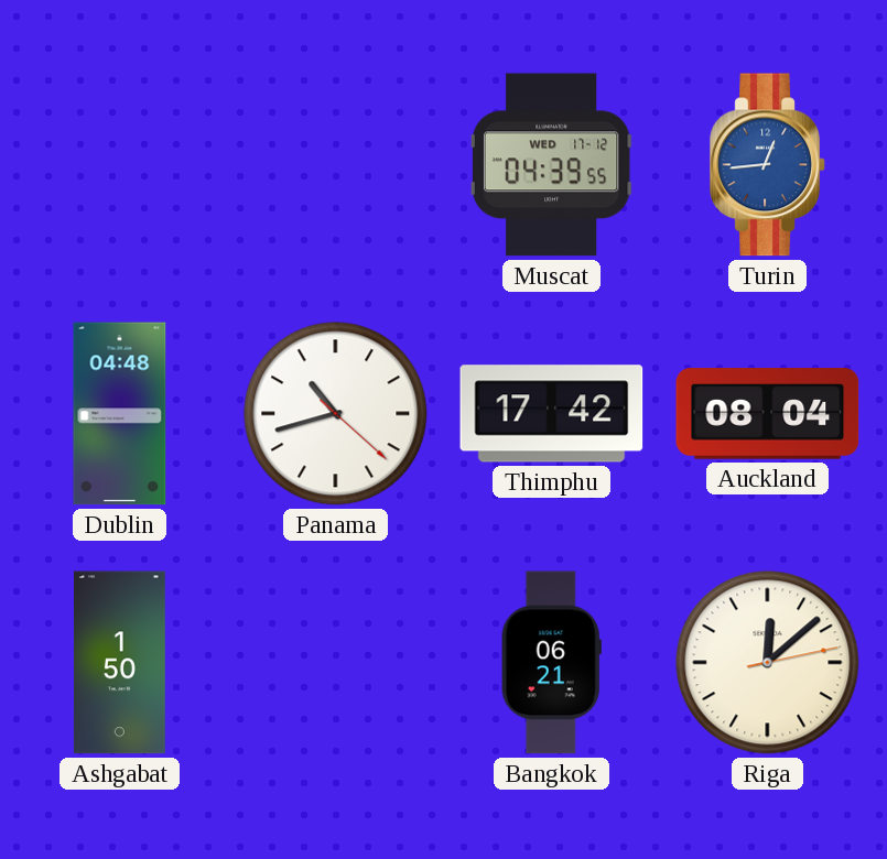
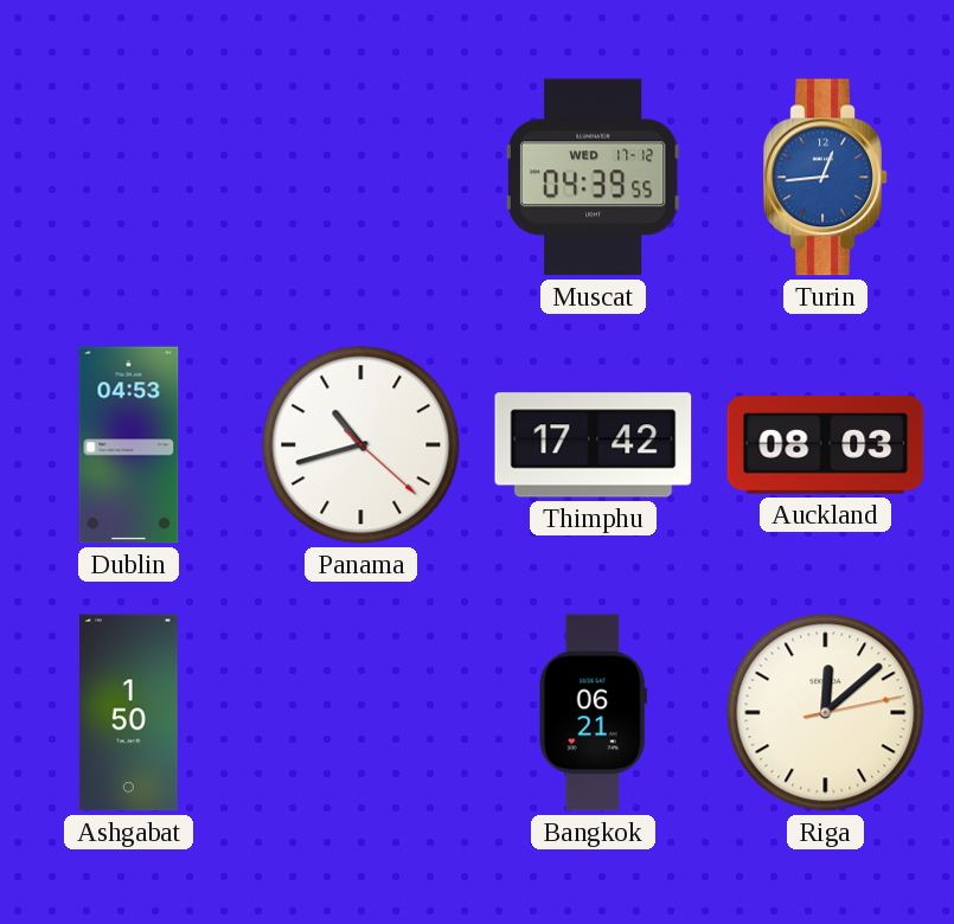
Dublin: 04:48 -> 04:53 (129, 445)
Auckland: 08:04 -> 08:03 (826, 445)
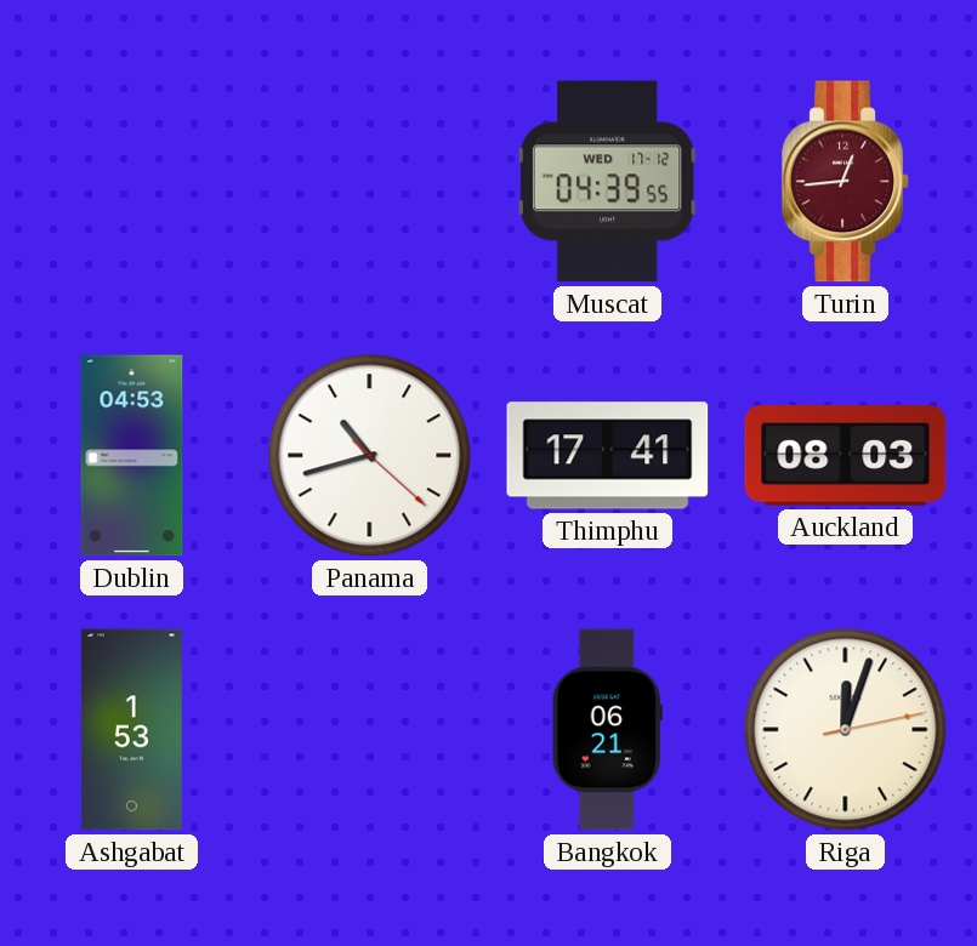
Turin dial: blue -> burgundy (846, 182)
Thimphu: 17:42 -> 17:41 (608, 456)
Ashgabat: 1:50 -> 1:53 (131, 730)
Riga: 12:08 -> 12:03 (846, 730)
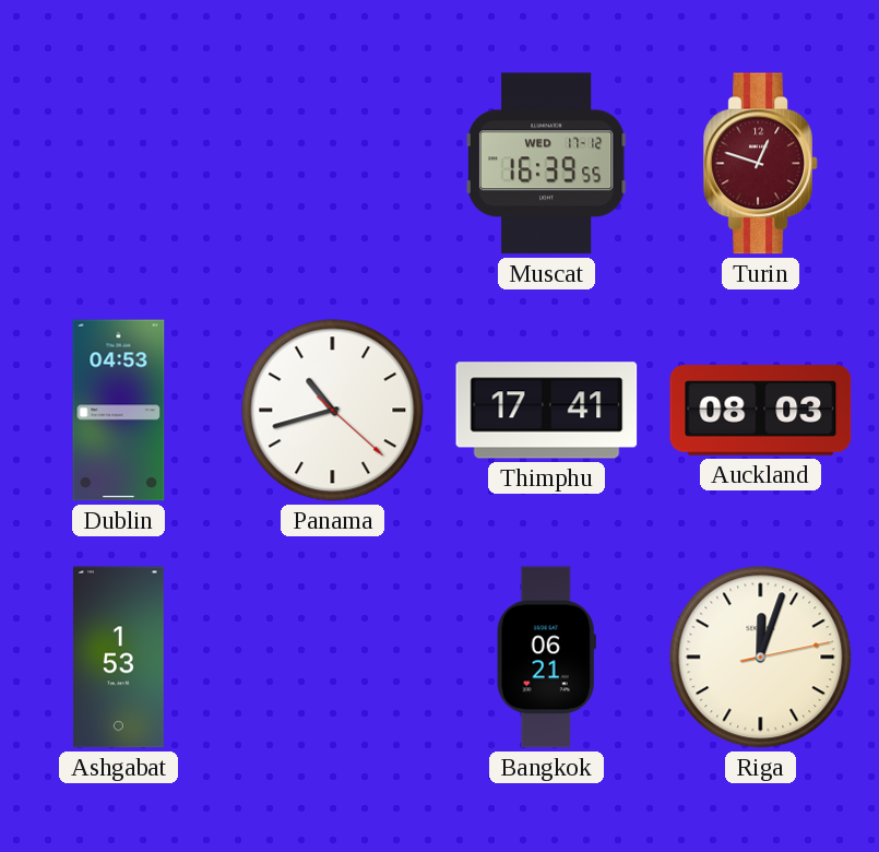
Muscat: 04:39 -> 16:39 (546, 164)
Turin: 12:44 -> 12:48 (761, 164)
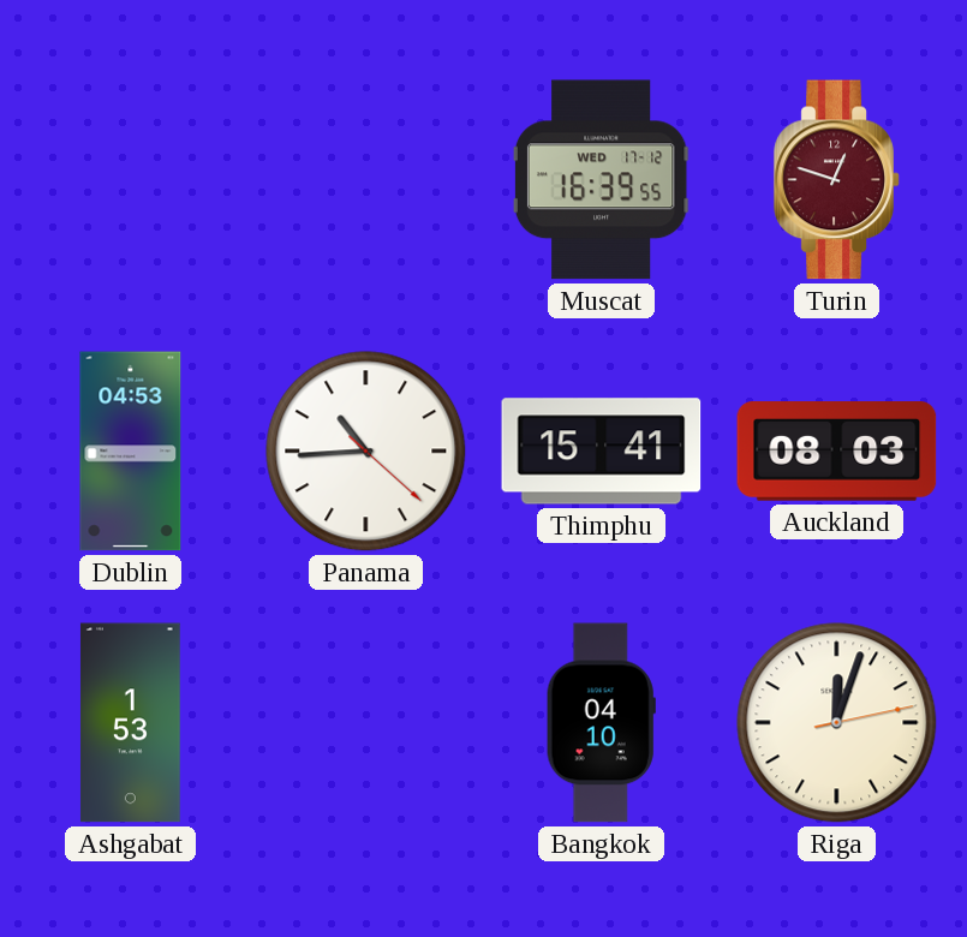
Panama: 10:42 -> 10:44 (366, 452)
Thimphu: 17:41 -> 15:41 (602, 452)
Bangkok: 06:21 -> 04:10 (601, 723)
